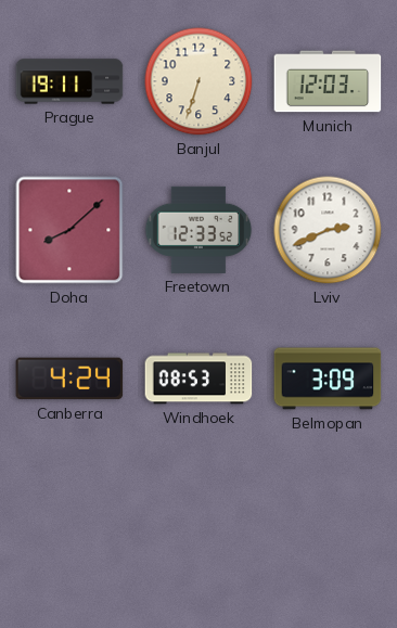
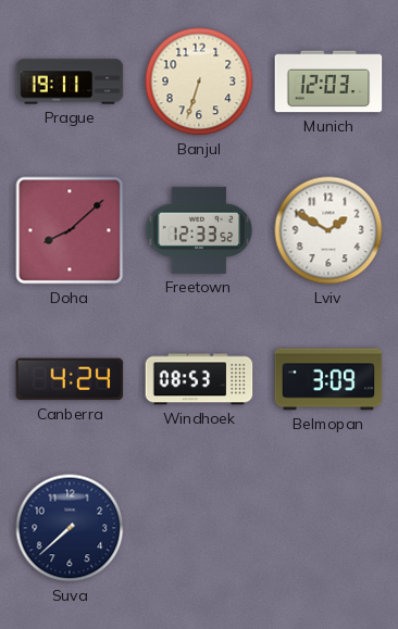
Lviv: 2:41 -> 1:50 (328, 230)
Suva: none -> 7:38 (70, 528)
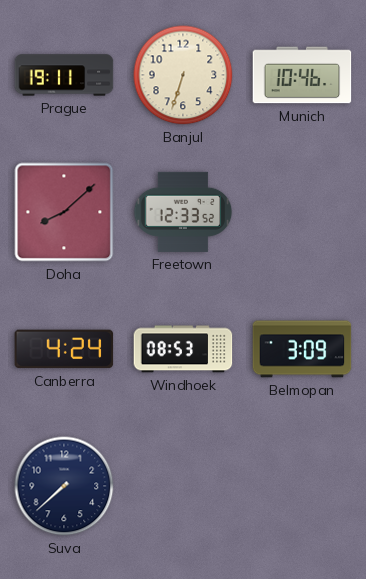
Munich: 12:03 -> 10:46 (302, 75)
Lviv: 1:50 -> none (328, 230)
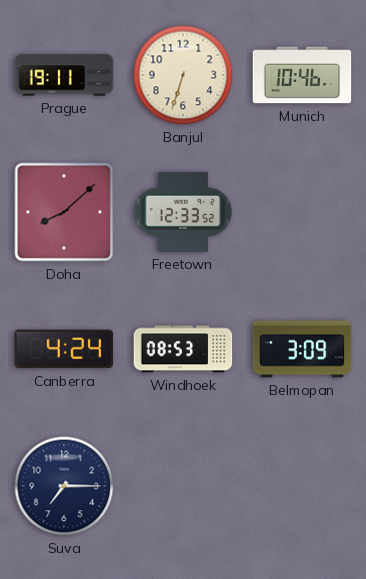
Suva: 7:38 -> 7:15 (64, 486)
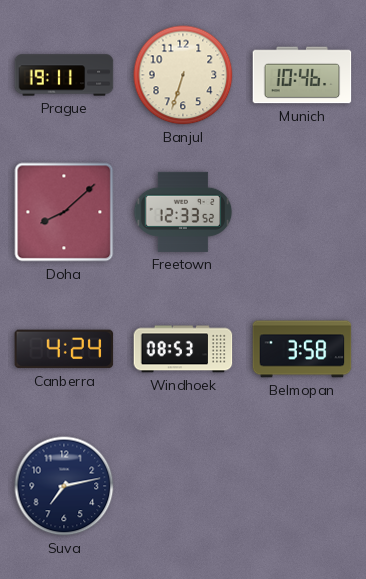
Belmopan: 3:09 -> 3:58 (302, 349)
Suva: 7:15 -> 7:13 (64, 486)
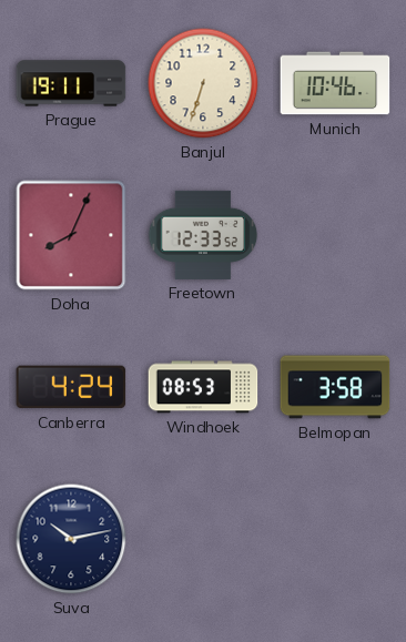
Doha: 8:08 -> 8:04 (71, 235)
Suva: 7:13 -> 10:13 (71, 539)
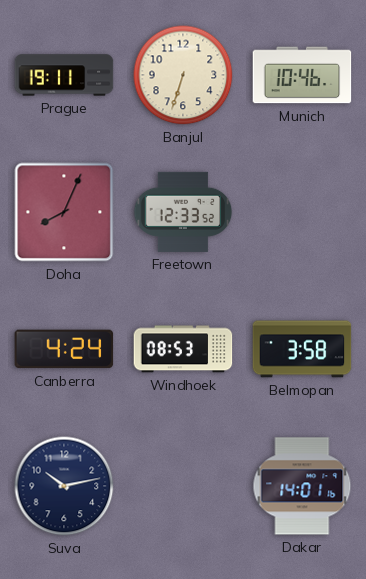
Dakar: none -> 14:01 (302, 486)
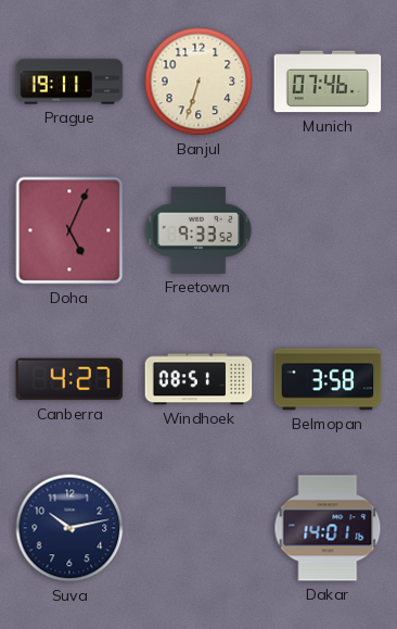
Munich: 10:46 -> 07:46 (328, 81)
Doha: 8:04 -> 5:04 (69, 230)
Freetown: 12:33 -> 9:33 (198, 230)
Canberra: 4:24 -> 4:27 (69, 379)
Windhoek: 08:53 -> 08:51 (198, 379)
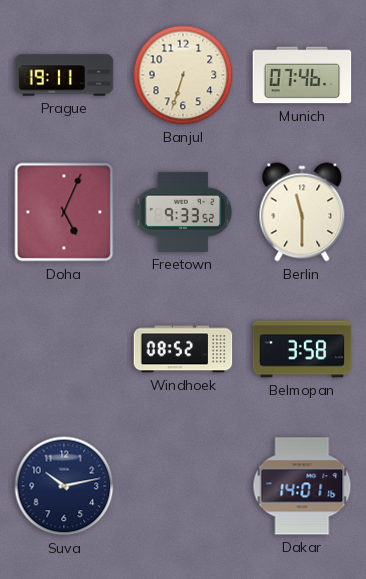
Berlin: none -> 11:30 (302, 212)
Canberra: 4:27 -> none (69, 379)
Windhoek: 08:51 -> 08:52 (183, 349)
